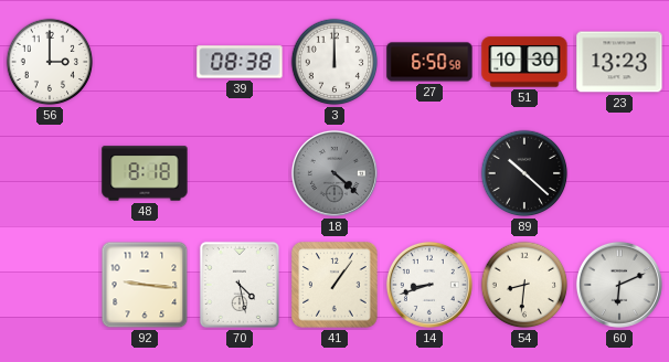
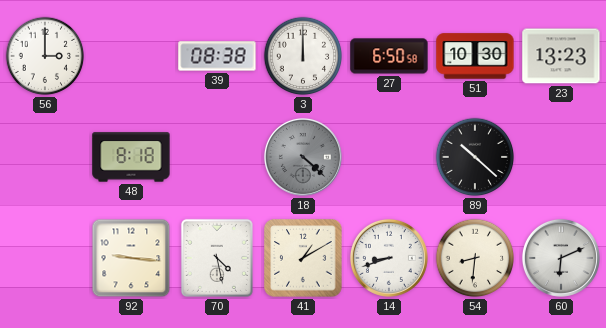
41: 1:06 -> 1:10 (303, 258)
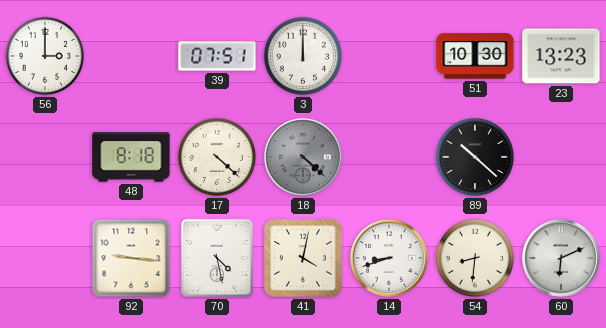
39: 08:38 -> 07:51 (217, 56)
27: 6:50 -> none (389, 56)
17: none -> 4:22 (217, 157)
41: 1:10 -> 4:02 (303, 258)
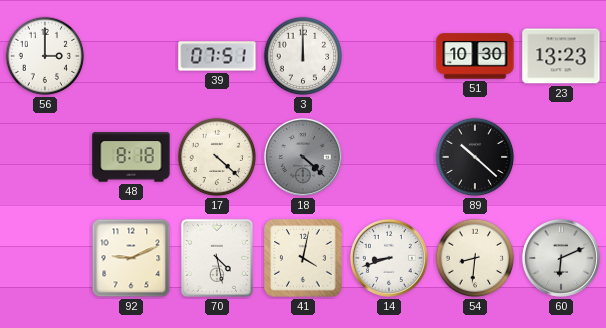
92: 9:16 -> 9:11 (131, 258)
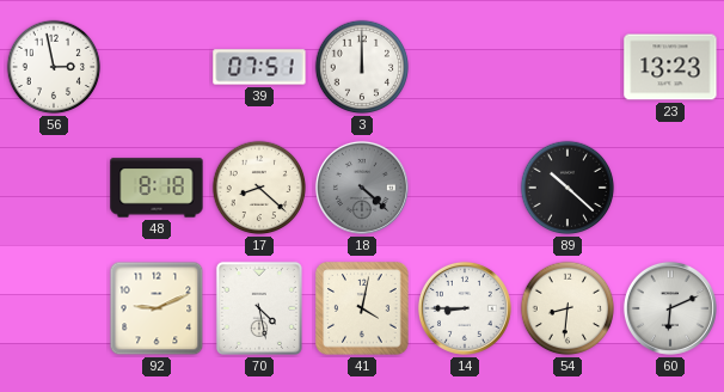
56: 3:00 -> 2:58 (54, 67)
51: 10:30 -> none (475, 56)
17: 4:22 -> 8:22 (259, 188)
14: 8:42 -> 8:45 (465, 308)
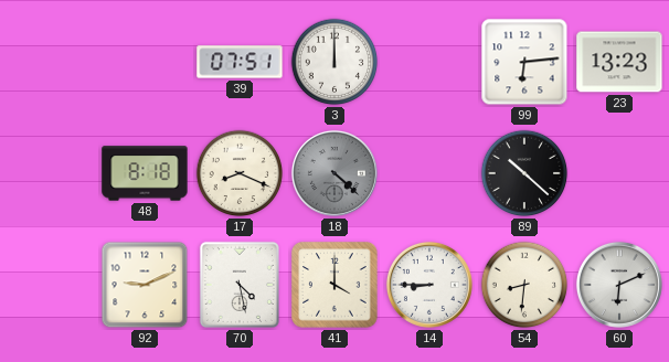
56: 2:58 -> none (54, 67)
99: none -> 6:14 (524, 62)
17: 8:22 -> 8:19 (240, 173)
41: 4:02 -> 4:00 (334, 285)
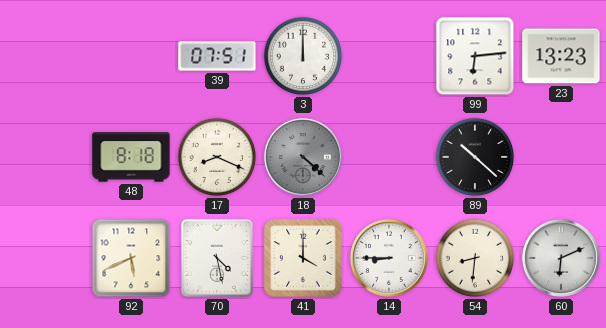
92: 9:11 -> 5:41 (131, 258)
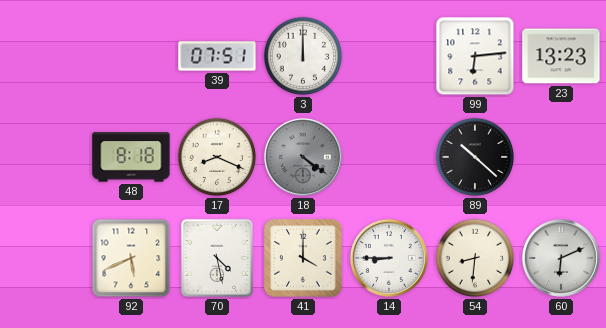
18: 4:22 -> 4:21 (303, 157)
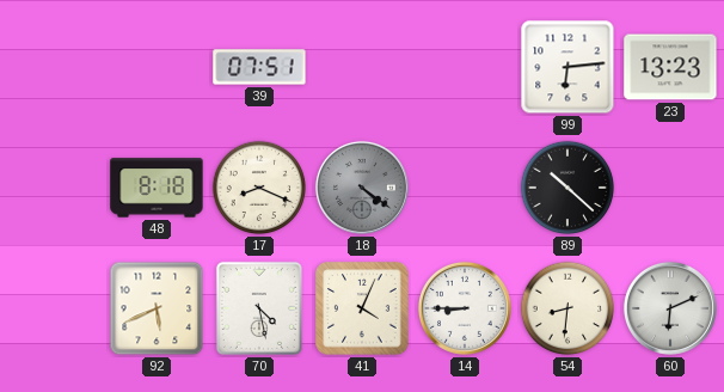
3: 12:00 -> none (303, 56)
41: 4:00 -> 4:04 (362, 308)
